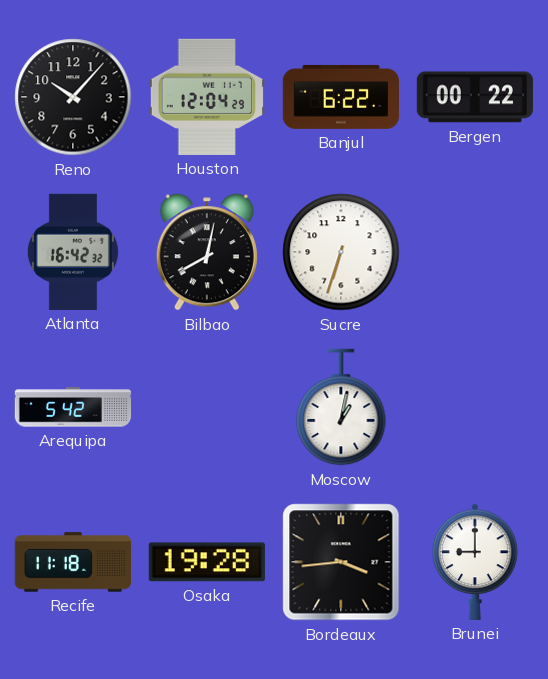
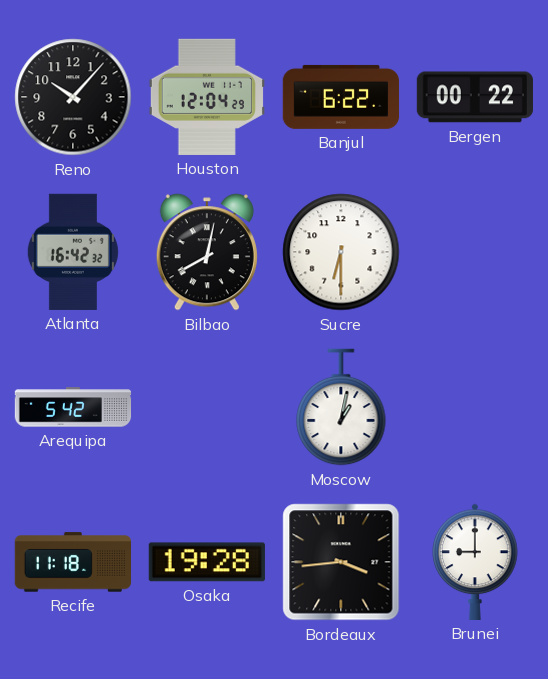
Sucre: 6:33 -> 6:30 (341, 252)
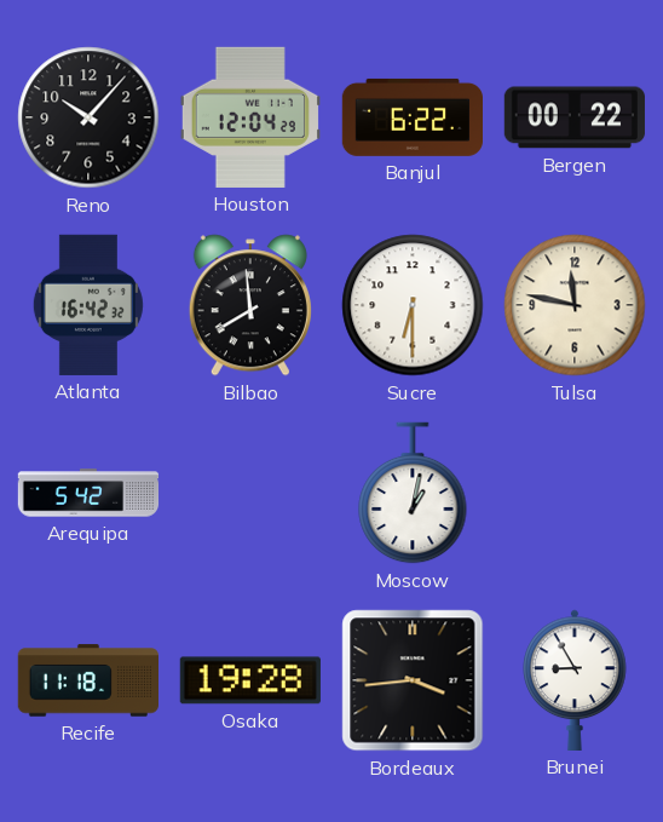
Bilbao: 8:02 -> 7:59 (250, 305)
Tulsa: none -> 11:47 (575, 305)
Brunei: 9:00 -> 8:55 (575, 680)
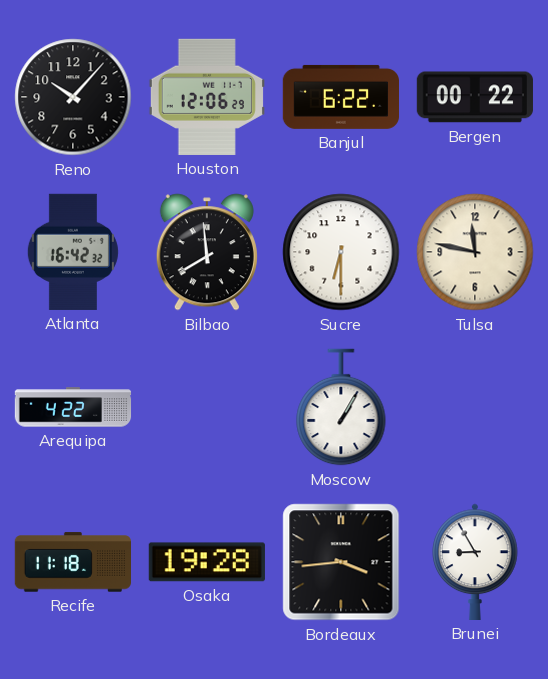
Houston: 12:04 -> 12:06 (207, 97)
Arequipa: 5:42 -> 4:22 (73, 407)
Moscow: 1:02 -> 1:05 (341, 407)
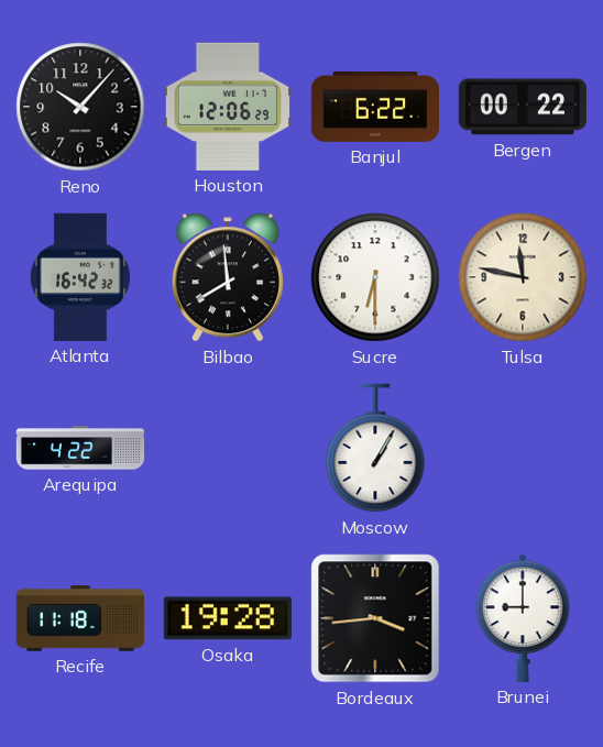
Brunei: 8:55 -> 9:00 (523, 618)
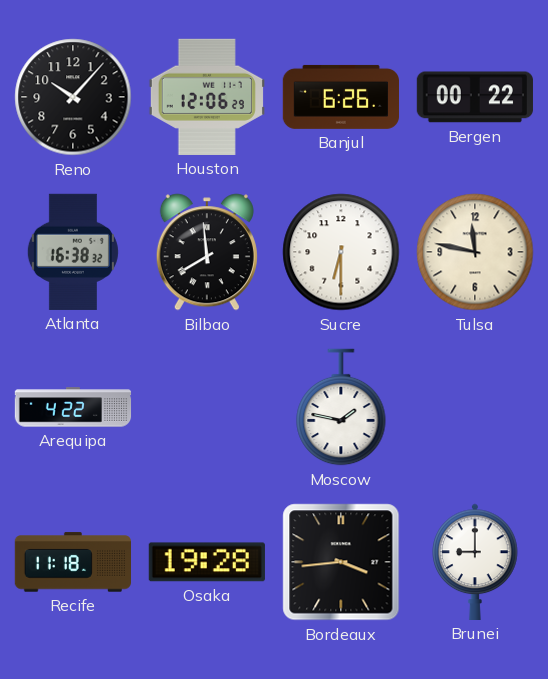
Banjul: 6:22 -> 6:26 (340, 97)
Atlanta: 16:42 -> 16:38 (73, 252)
Moscow: 1:05 -> 1:47 (341, 407)
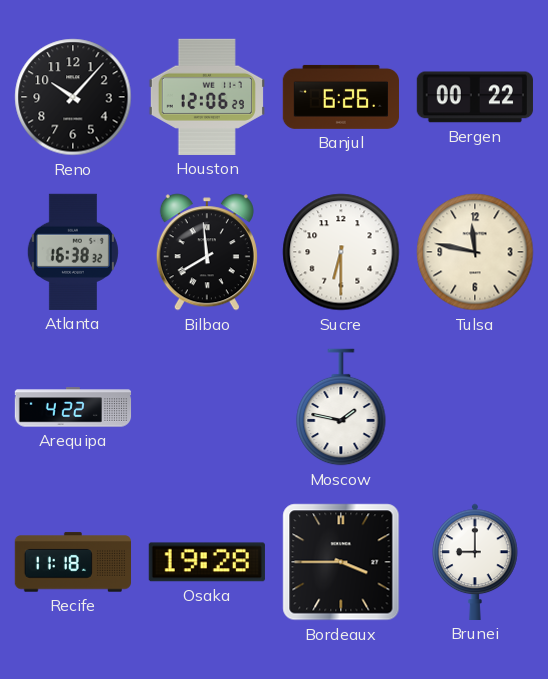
Bordeaux: 3:44 -> 3:45 (341, 562)
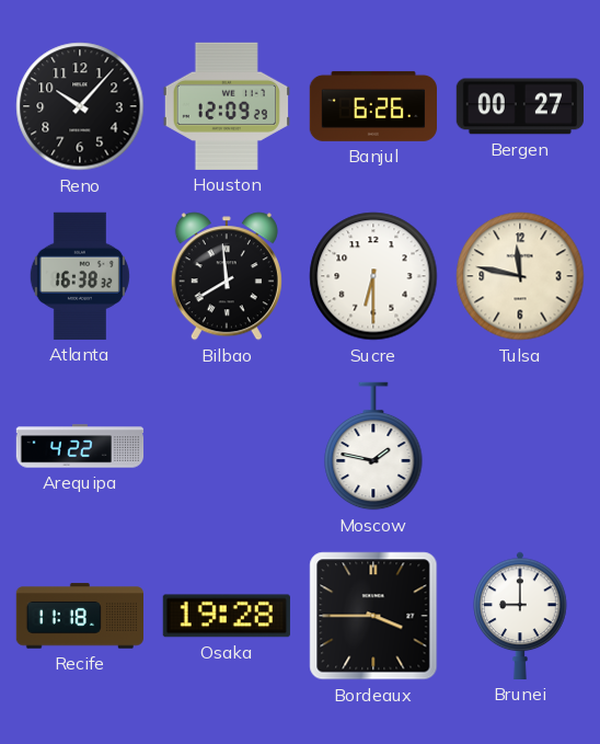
Houston: 12:06 -> 12:09 (227, 106)
Bergen: 00:22 -> 00:27 (520, 106)
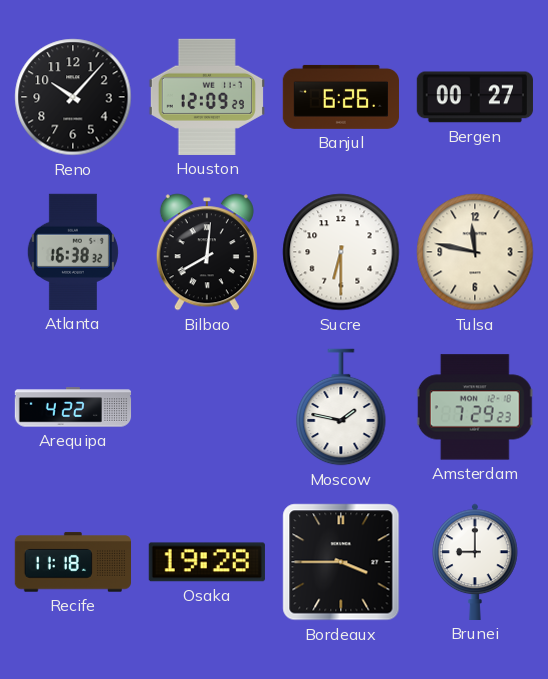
Bilbao: 7:59 -> 8:01 (207, 252)
Amsterdam: none -> 7:29 (475, 407)
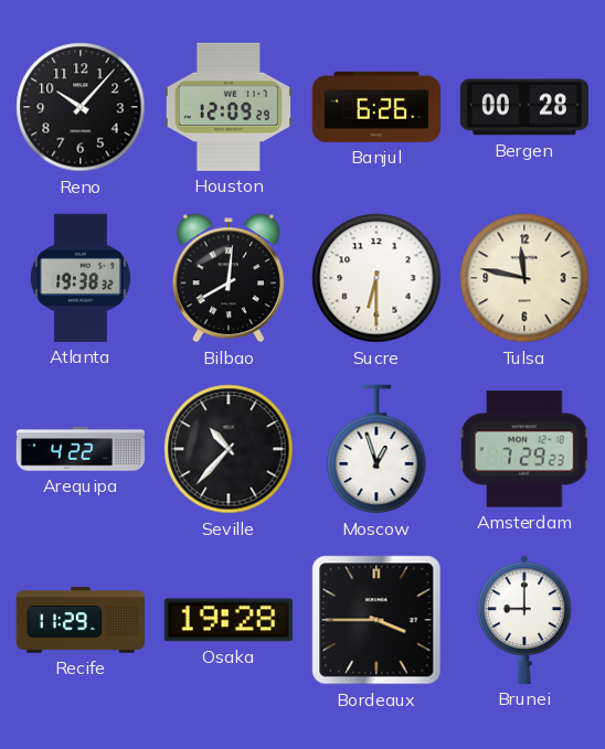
Bergen: 00:27 -> 00:28 (524, 107)
Atlanta: 16:38 -> 19:38 (81, 278)
Seville: none -> 10:37 (229, 449)
Moscow: 1:47 -> 12:57 (376, 449)
Recife: 11:18 -> 11:29 (79, 620)
